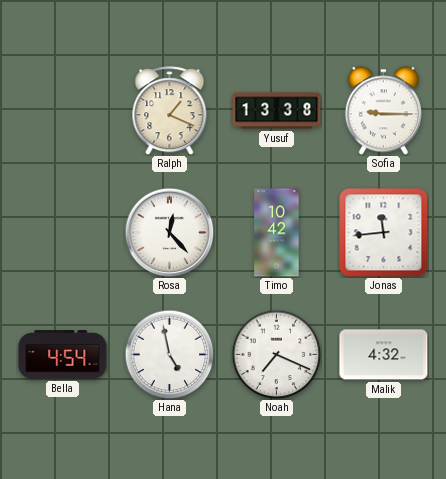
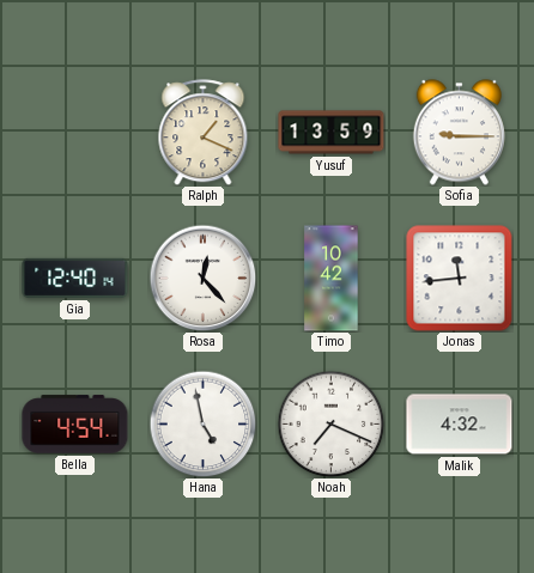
Yusuf: 13:38 -> 13:59 (332, 133)
Gia: none -> 12:40 (75, 278)
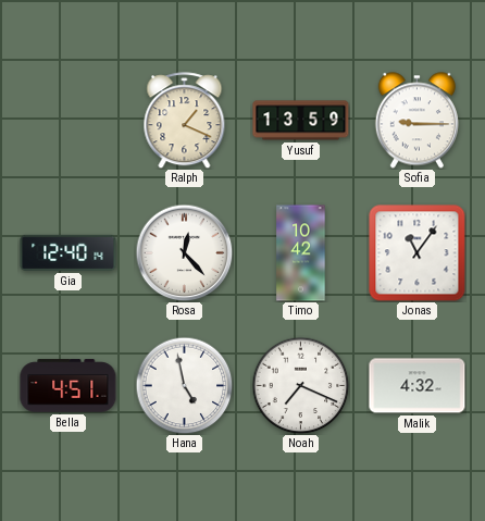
Jonas: 11:44 -> 11:06 (418, 253)
Bella: 4:54 -> 4:51 (69, 386)
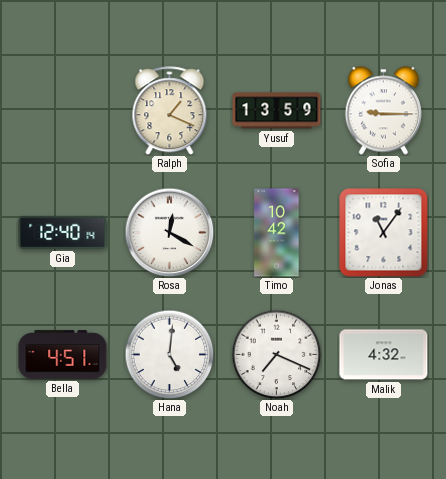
Rosa: 12:23 -> 12:20 (169, 232)
Hana: 4:58 -> 5:01 (169, 354)
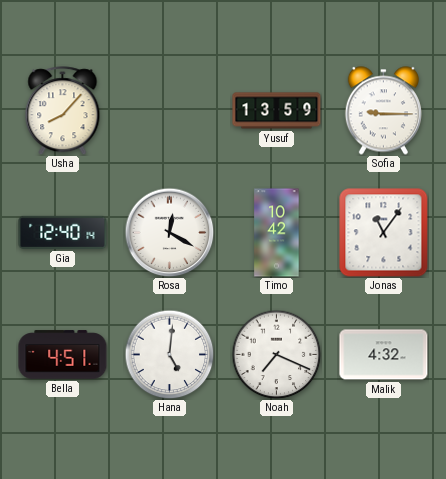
Usha: none -> 8:07 (63, 111)
Ralph: 1:19 -> none (170, 111)
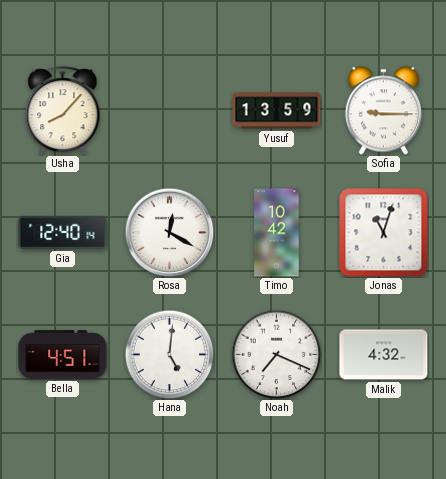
Jonas: 11:06 -> 11:03 (384, 233)
